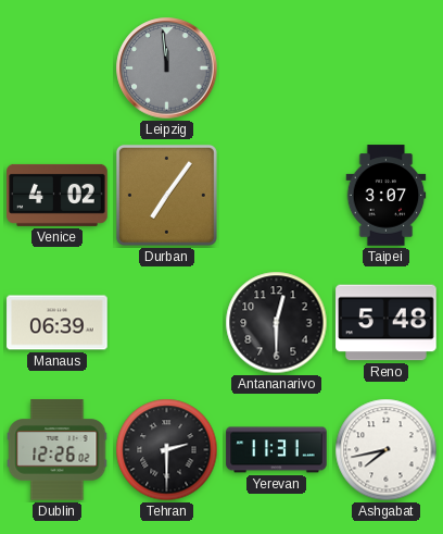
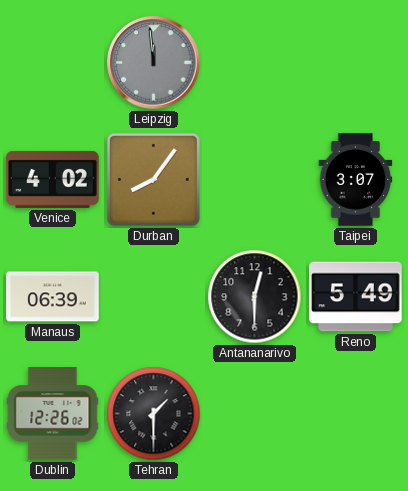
Durban: 7:06 -> 8:06 (153, 179)
Reno: 5:48 -> 5:49 (356, 297)
Tehran: 2:30 -> 1:30 (154, 414)
Yerevan: 11:31 -> none (277, 450)
Ashgabat: 7:43 -> none (387, 450)
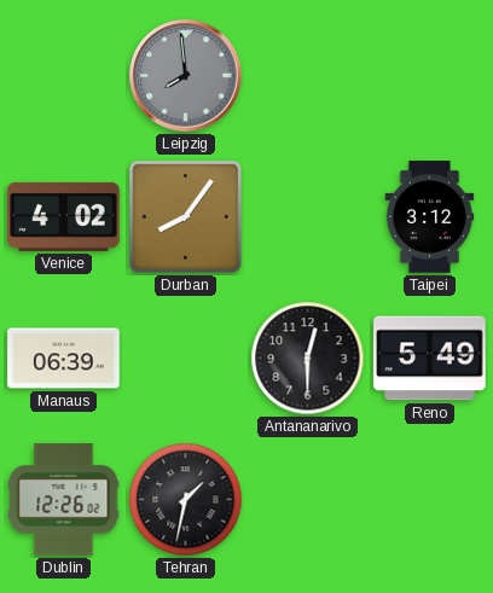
Leipzig: 11:59 -> 7:59 (186, 76)
Taipei: 3:07 -> 3:12 (430, 217)
Tehran: 1:30 -> 1:32 (186, 500)
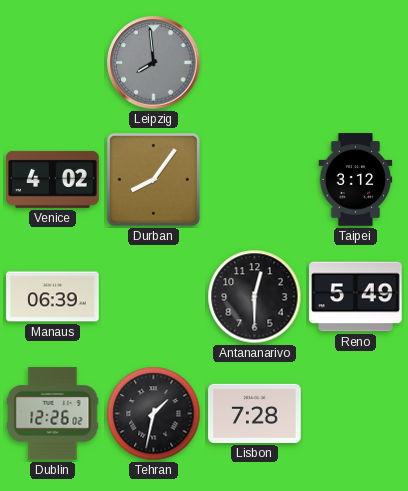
Lisbon: none -> 7:28 (255, 413)
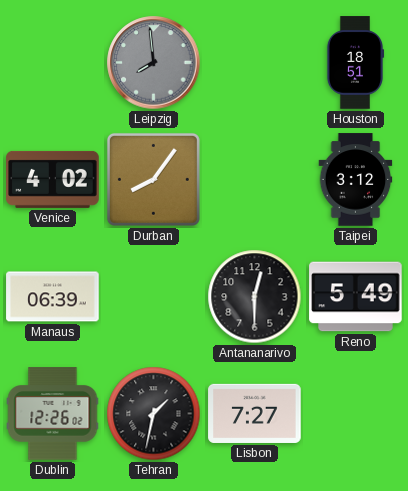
Houston: none -> 18:51 (355, 63)
Lisbon: 7:28 -> 7:27 (255, 413)
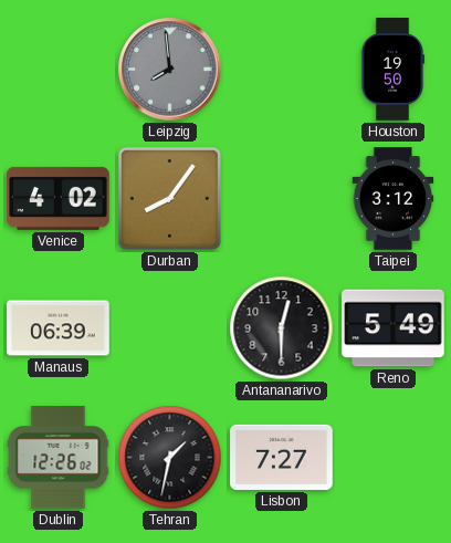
Houston: 18:51 -> 19:50 (392, 70)
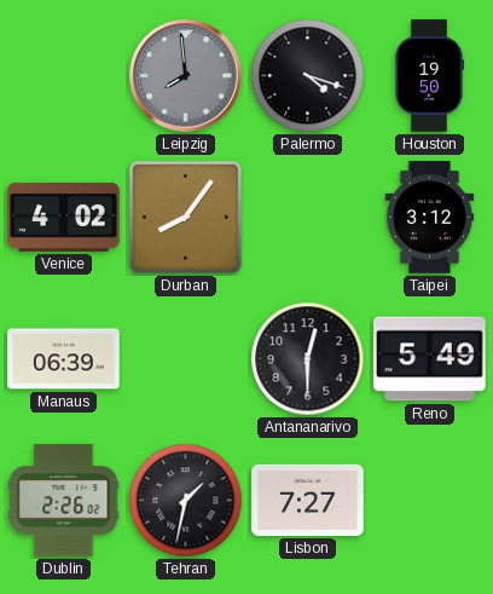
Palermo: none -> 4:18 (308, 76)
Dublin: 12:26 -> 2:26 (64, 501)
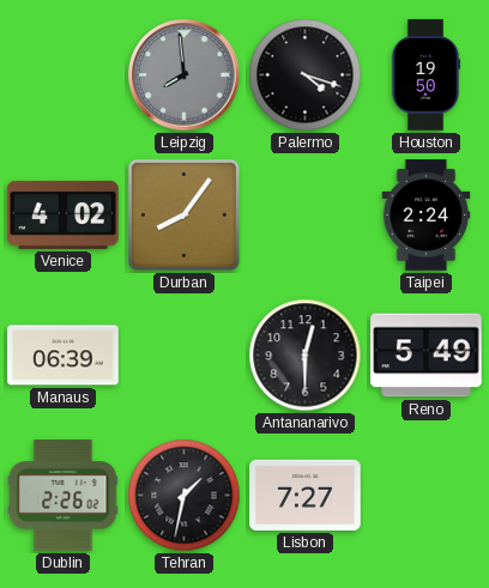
Taipei: 3:12 -> 2:24 (427, 216)
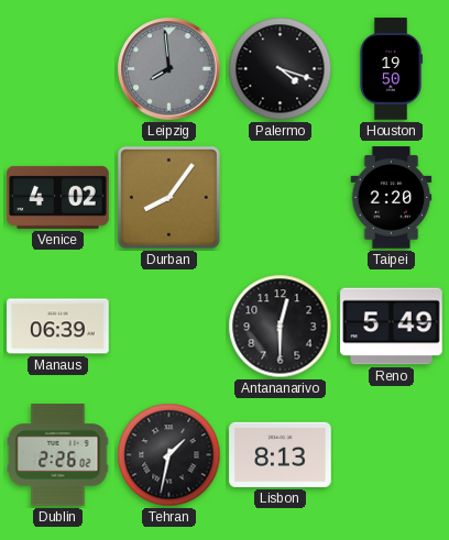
Taipei: 2:24 -> 2:20 (392, 198)
Lisbon: 7:27 -> 8:13 (281, 454)
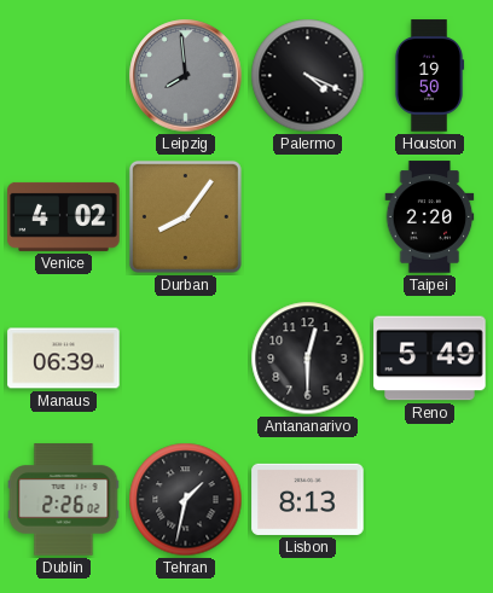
Palermo: 4:18 -> 4:19 (308, 76)
